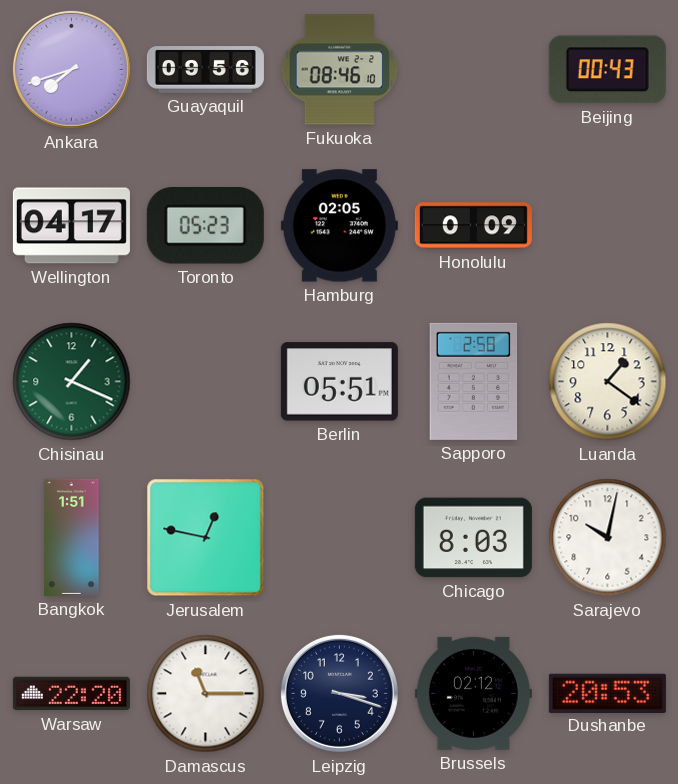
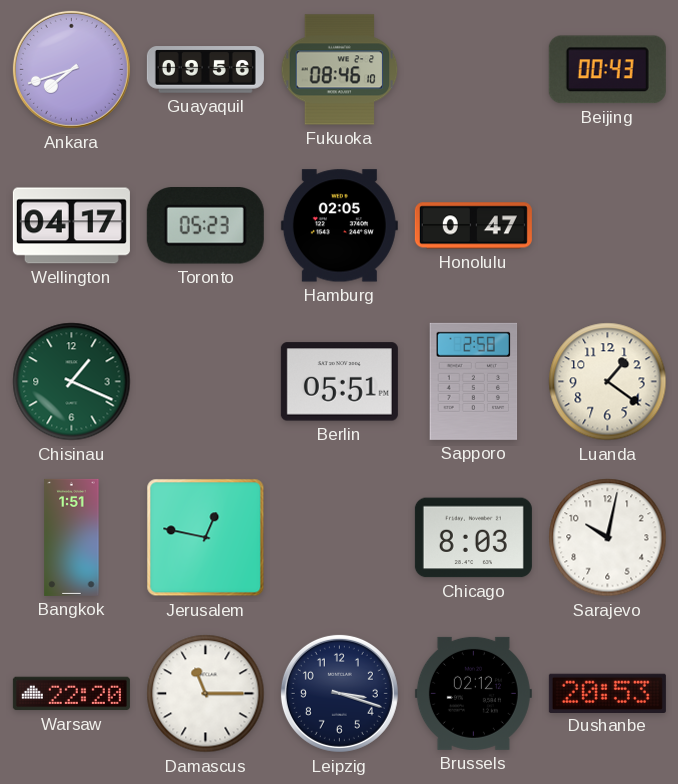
Honolulu: 0:09 -> 0:47 (473, 226)
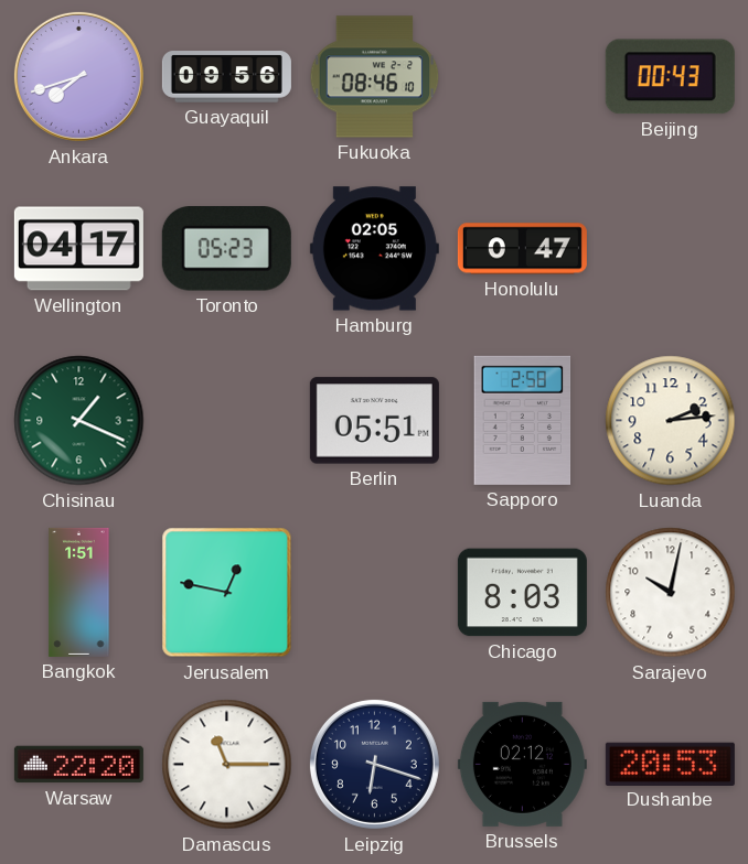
Luanda: 1:21 -> 2:14 (671, 421)
Leipzig: 3:18 -> 6:18 (374, 764)
